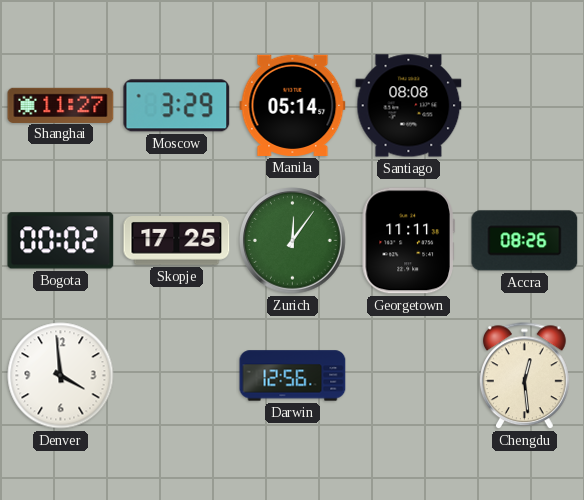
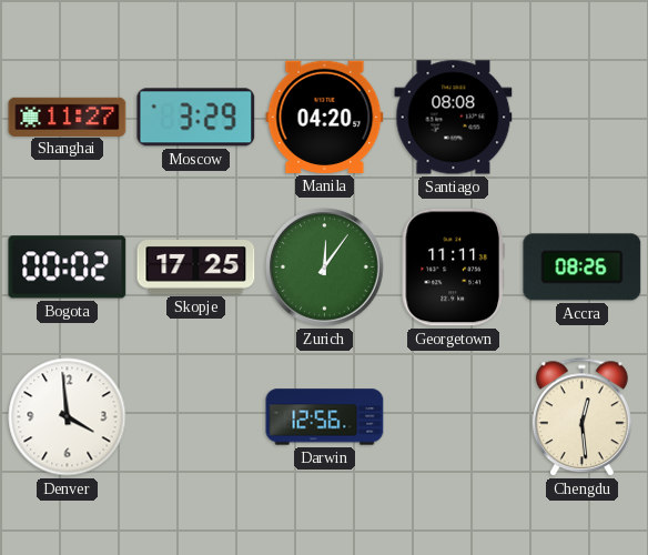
Manila: 05:14 -> 04:20 (325, 117)
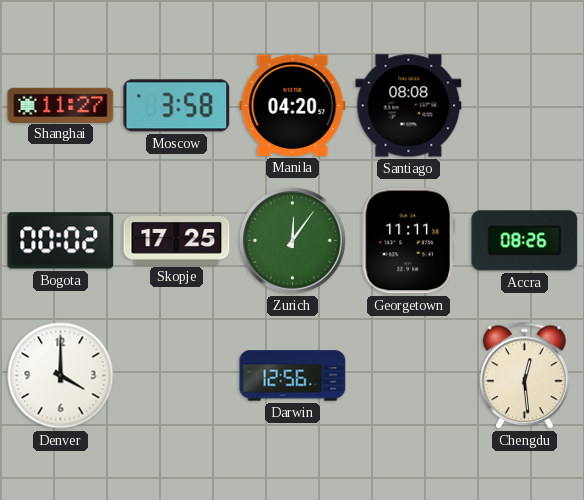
Moscow: 3:29 -> 3:58 (177, 106)
Denver: 3:59 -> 4:00 (61, 376)
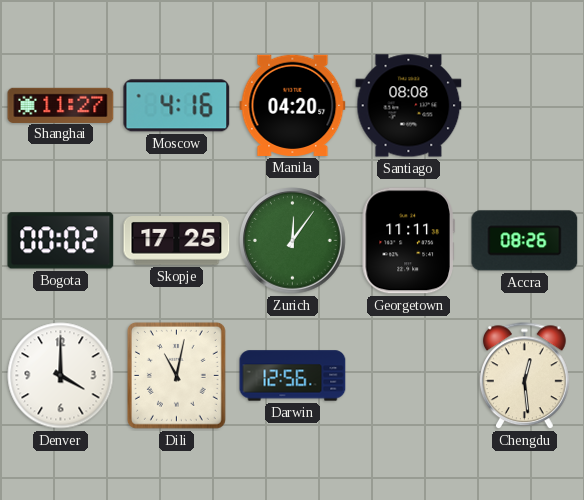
Moscow: 3:58 -> 4:16 (177, 106)
Dili: none -> 11:02 (176, 375)
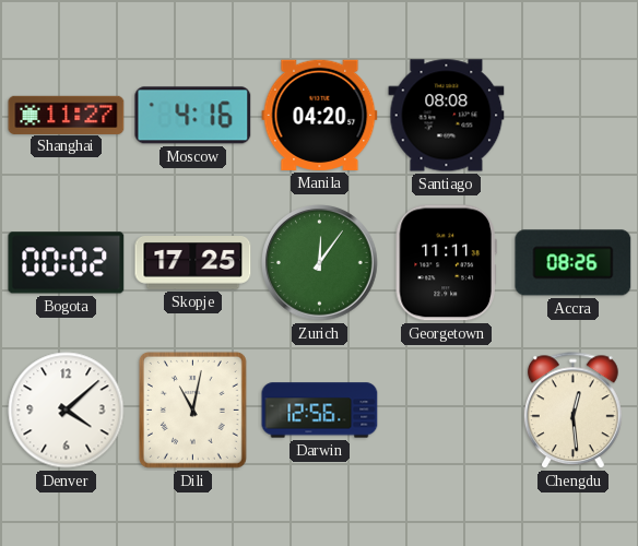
Denver: 4:00 -> 4:08 (67, 411)
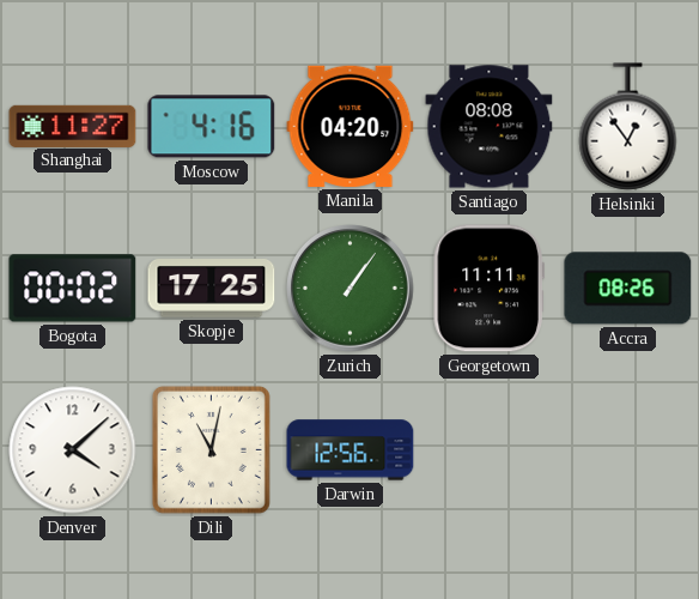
Helsinki: none -> 12:54 (628, 127)
Zurich: 12:06 -> 1:06 (351, 289)
Chengdu: 12:29 -> none (572, 411)
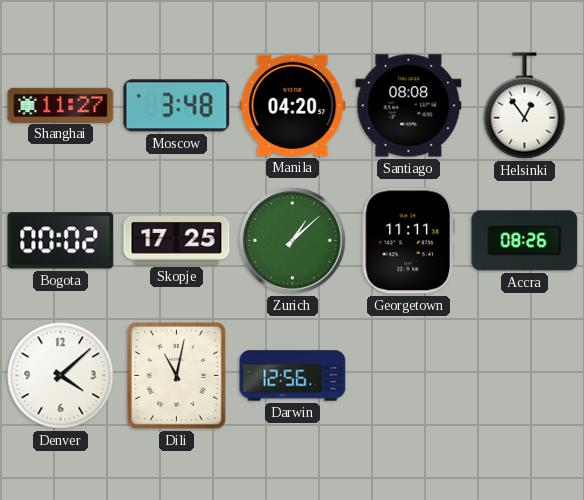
Moscow: 4:16 -> 3:48 (177, 106)
Zurich: 1:06 -> 1:08 (293, 241)
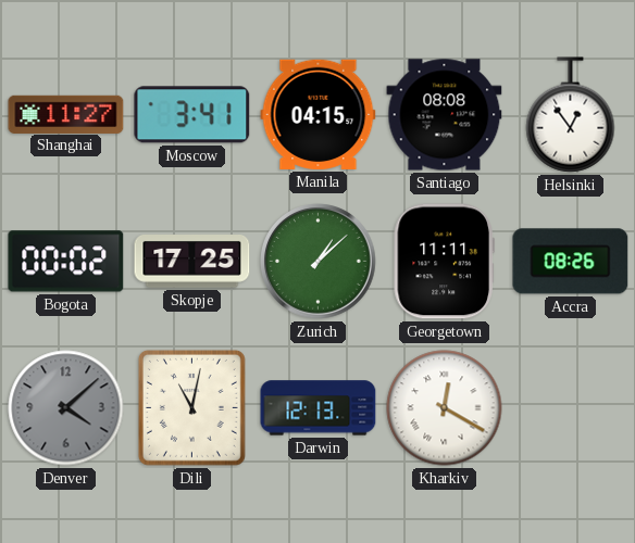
Moscow: 3:48 -> 3:41 (192, 115)
Manila: 04:20 -> 04:15 (319, 114)
Denver dial: white -> grey (66, 408)
Darwin: 12:56 -> 12:13 (319, 408)
Kharkiv: none -> 12:20 (445, 408)
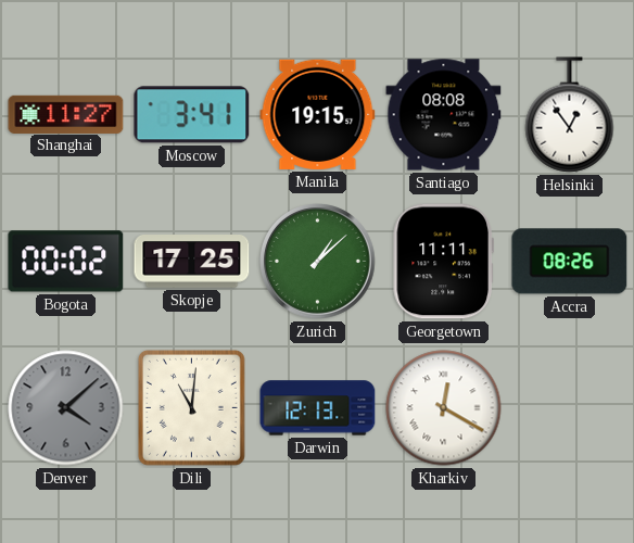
Manila: 04:15 -> 19:15 (318, 114)
Dili: 11:02 -> 11:01 (191, 407)
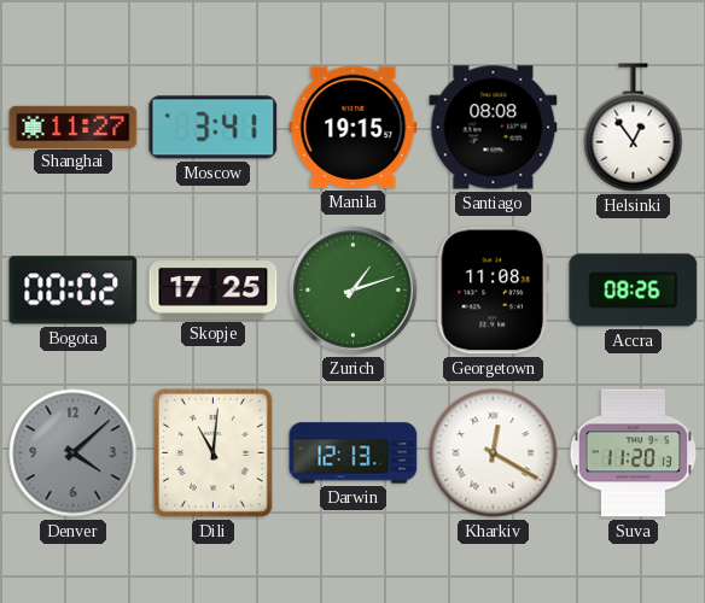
Zurich: 1:08 -> 1:12 (354, 291)
Georgetown: 11:11 -> 11:08 (493, 291)
Suva: none -> 11:20 (634, 453)
